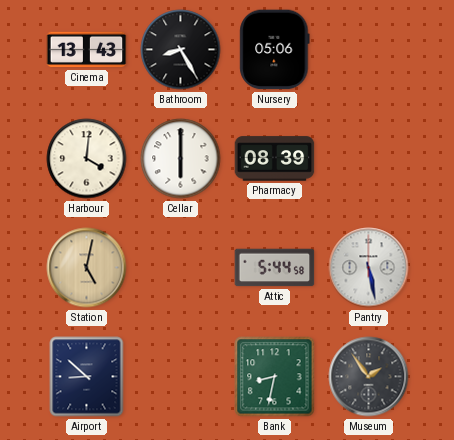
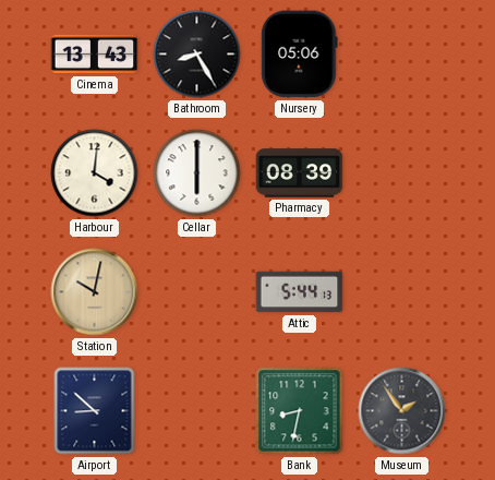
Station: 5:02 -> 10:02 (95, 292)
Attic: 5:44:58 -> 5:44:13 (300, 292)
Pantry: 5:28 -> none (369, 268)
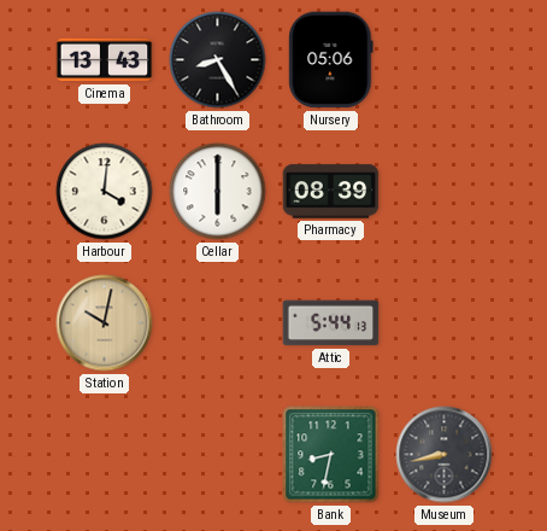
Airport: 8:52 -> none (95, 411)
Museum: 1:54 -> 8:43 (445, 455)
